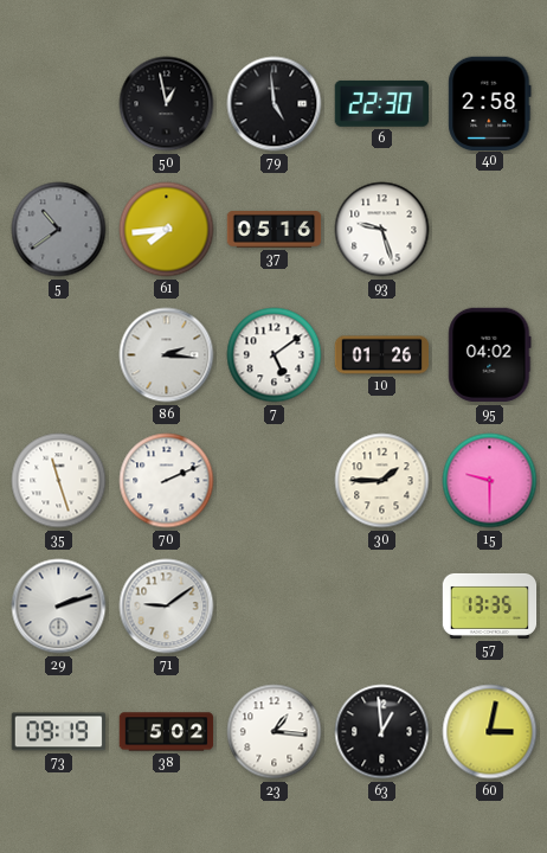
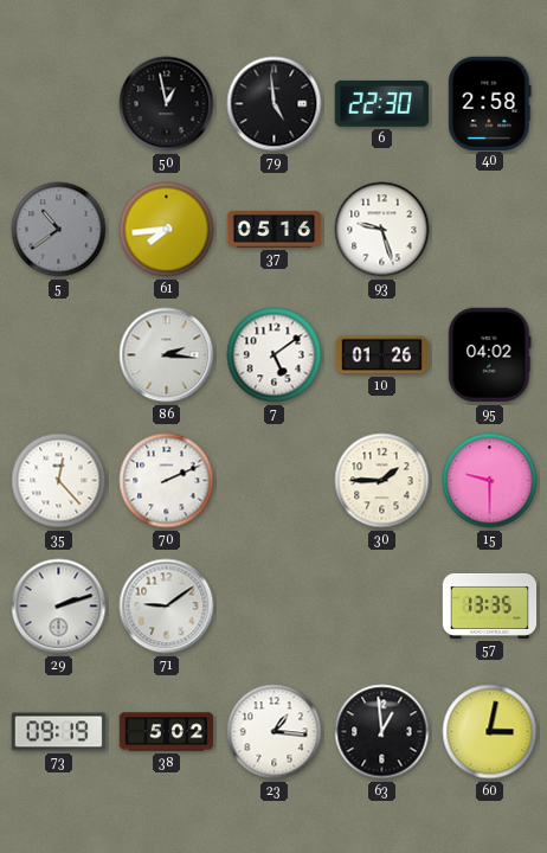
35: 11:27 -> 12:23 (59, 481)
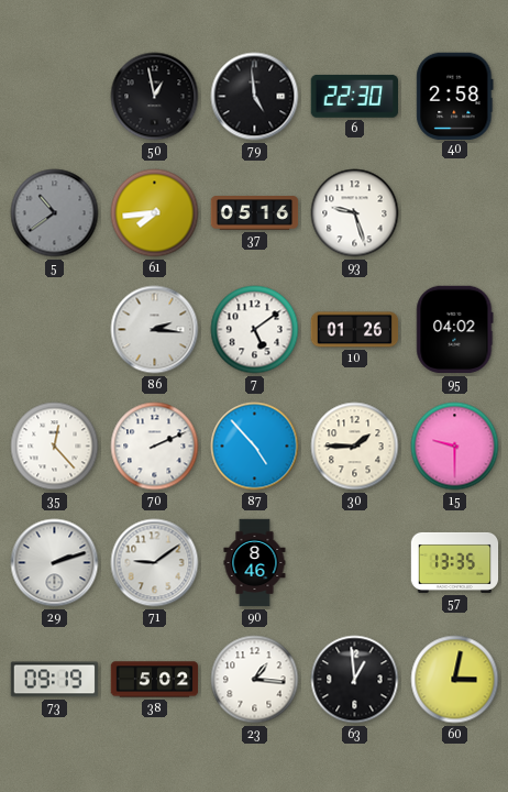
87: none -> 4:53 (255, 447)
90: none -> 8:46 (255, 563)
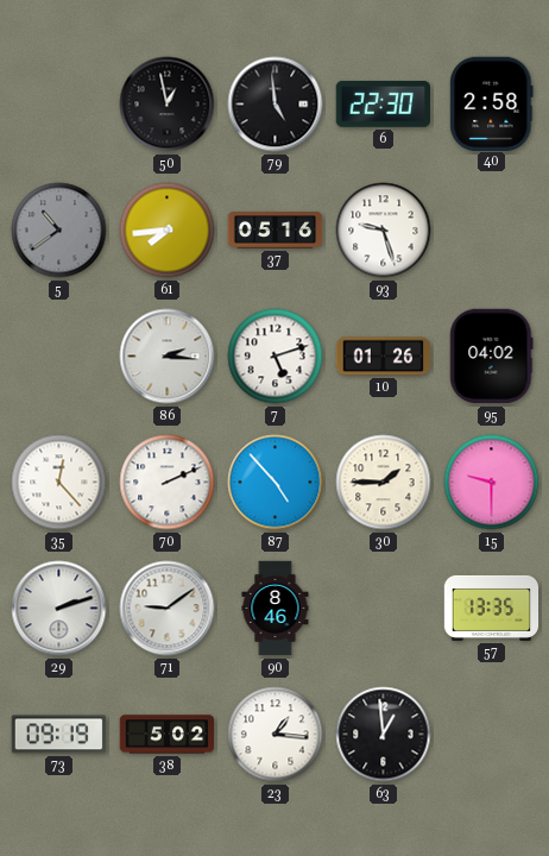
7: 5:09 -> 5:12 (276, 357)
60: 3:02 -> none (455, 680)
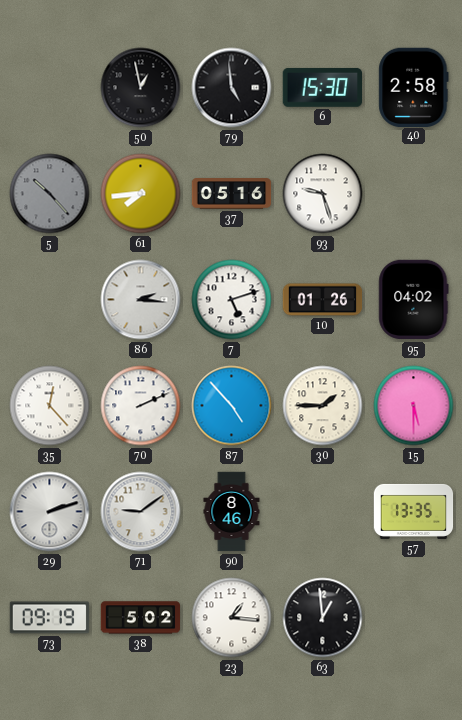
6: 22:30 -> 15:30 (322, 87)
5: 10:39 -> 10:23 (50, 194)
15: 9:30 -> 5:30 (414, 406)
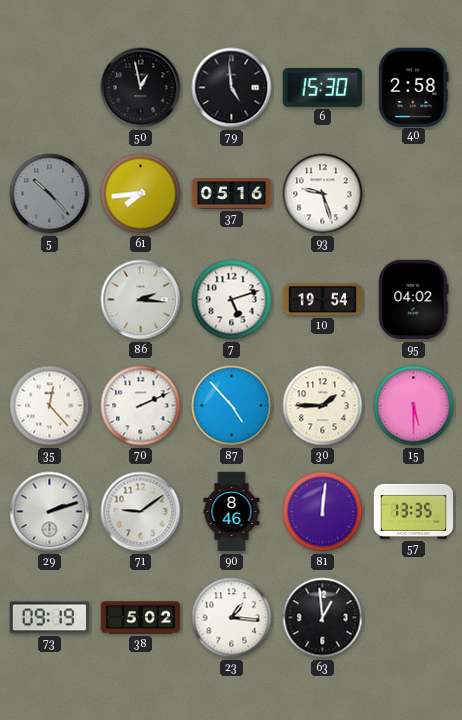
10: 01:26 -> 19:54 (323, 300)
81: none -> 12:01 (323, 512)
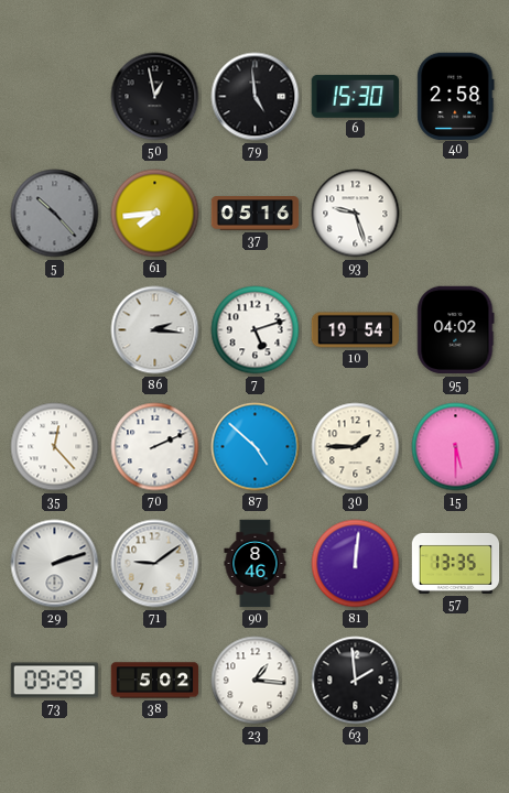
87: 4:53 -> 4:52 (256, 447)
73: 09:19 -> 09:29 (55, 681)
63: 12:59 -> 1:59 (356, 681)
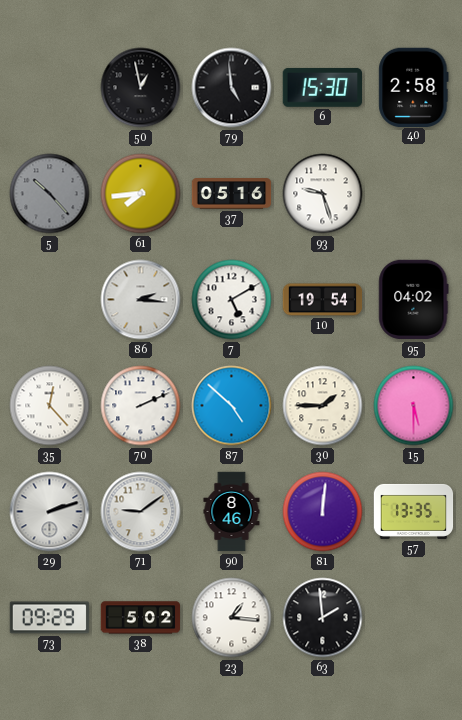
7: 5:12 -> 5:10 (232, 300)
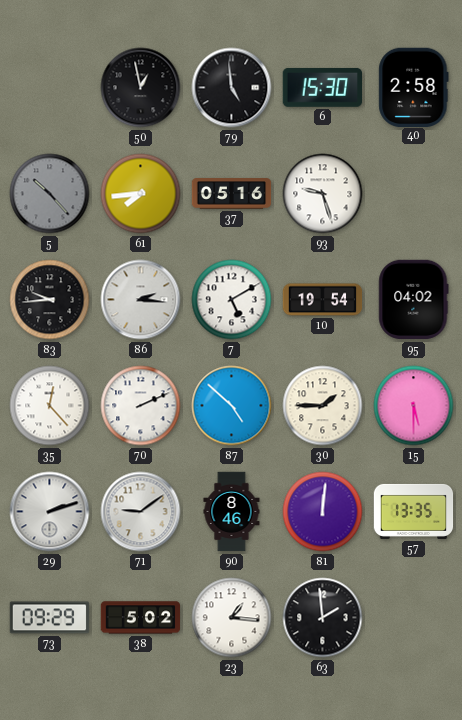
83: none -> 9:44 (50, 300)
